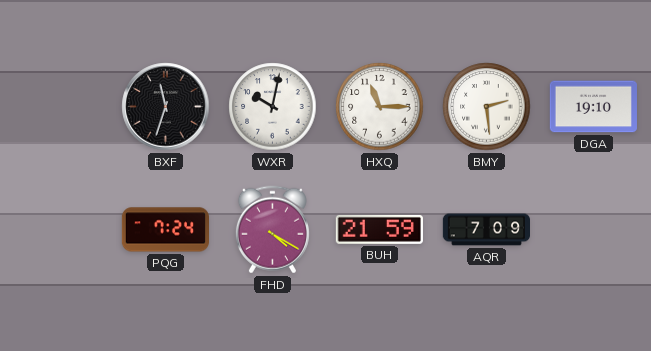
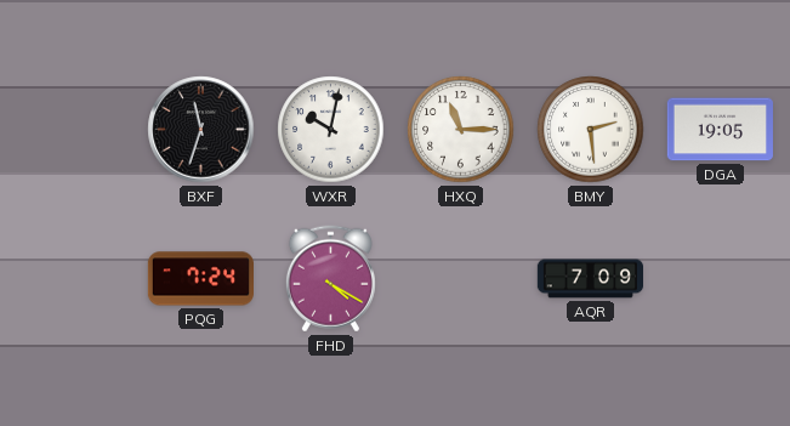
DGA: 19:10 -> 19:05 (720, 130)
BUH: 21:59 -> none (379, 229)
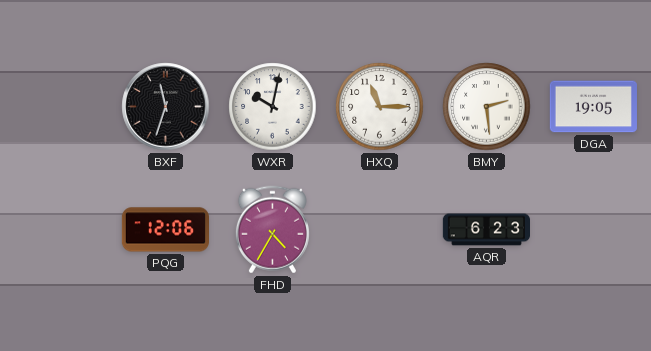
PQG: 7:24 -> 12:06 (165, 230)
FHD: 4:20 -> 4:35 (272, 230)
AQR: 7:09 -> 6:23 (486, 230)
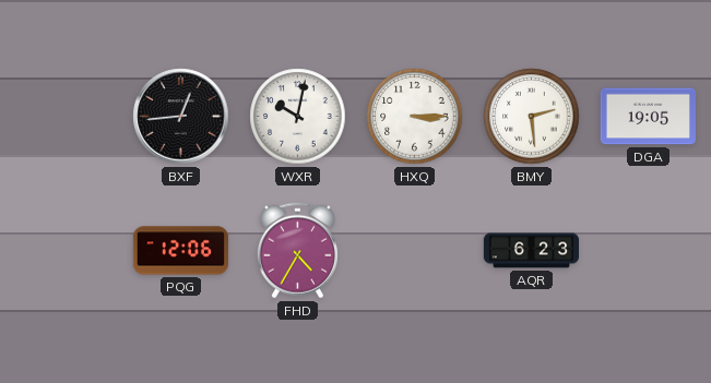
BXF: 11:33 -> 12:44 (181, 117)
HXQ: 11:15 -> 3:15 (415, 117)
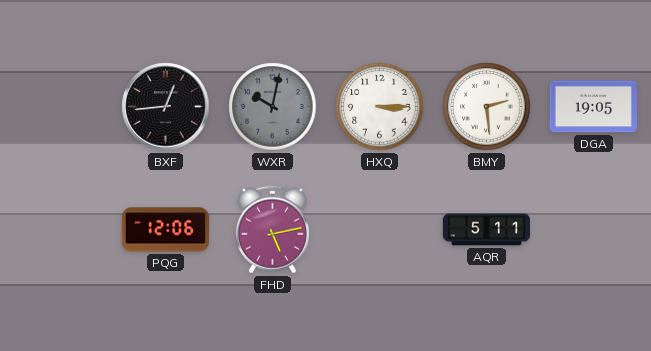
WXR dial: white -> grey (273, 107)
FHD: 4:35 -> 5:13 (272, 230)
AQR: 6:23 -> 5:11 (486, 230)
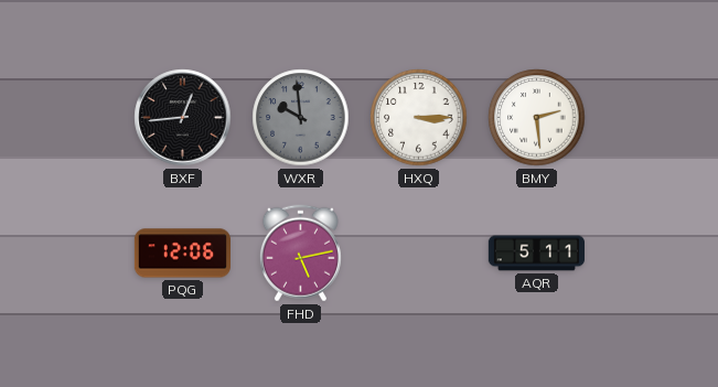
WXR: 10:02 -> 9:59 (301, 118)
DGA: 19:05 -> none (593, 107)
